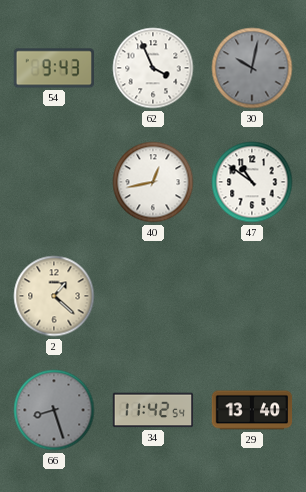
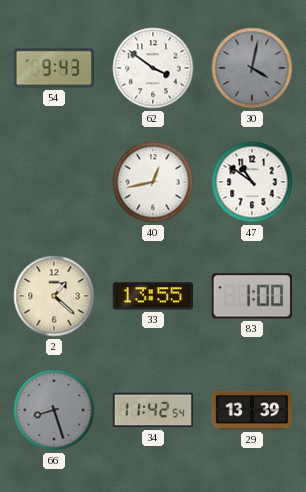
62: 3:56 -> 3:51 (153, 68)
30: 10:02 -> 4:02 (252, 68)
33: none -> 13:55 (153, 296)
83: none -> 1:00 (252, 296)
29: 13:40 -> 13:39 (252, 410)
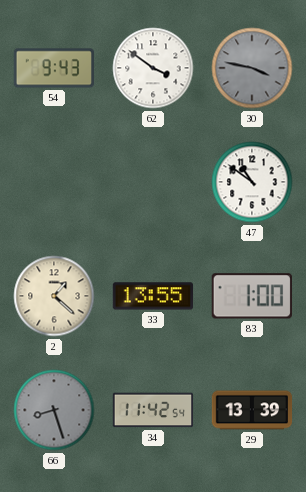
30: 4:02 -> 3:47 (252, 68)
40: 12:43 -> none (153, 182)
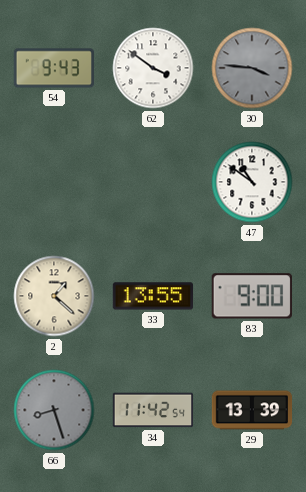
30: 3:47 -> 3:46 (252, 68)
83: 1:00 -> 9:00 (252, 296)
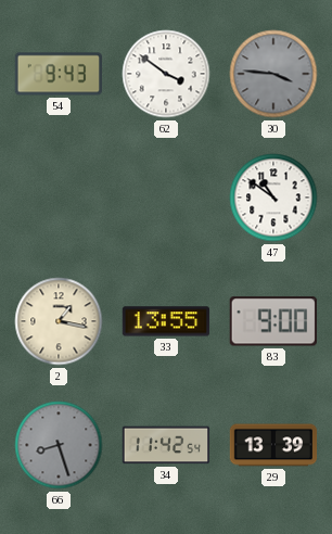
2: 1:22 -> 1:17 (59, 321)
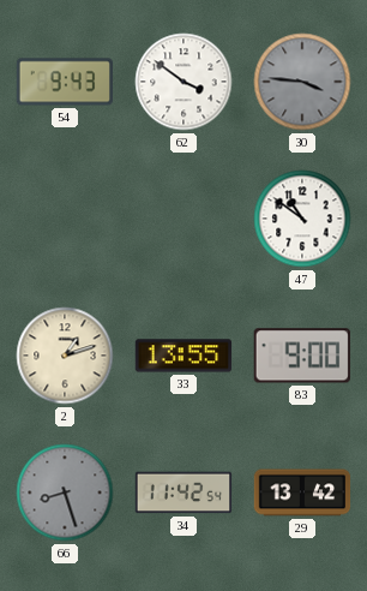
2: 1:17 -> 1:12 (65, 356)
29: 13:39 -> 13:42 (302, 492)
